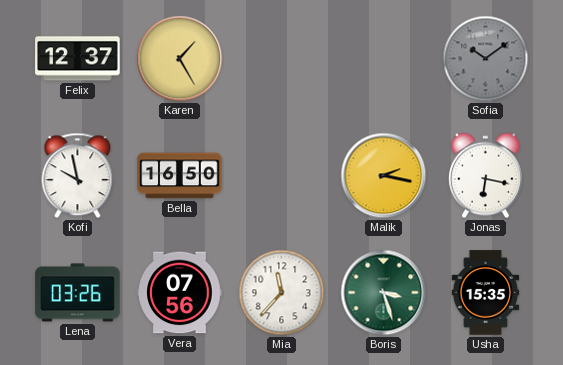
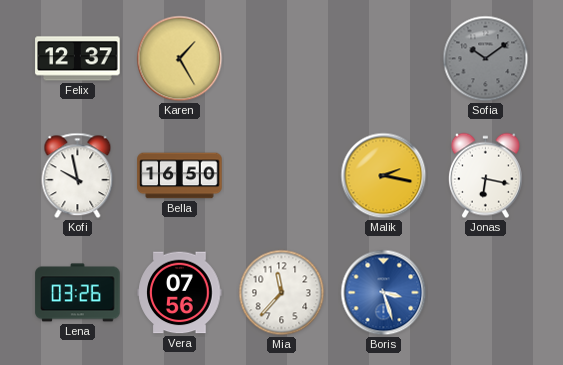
Boris dial: green -> blue (384, 293)
Usha: 15:35 -> none (486, 293)
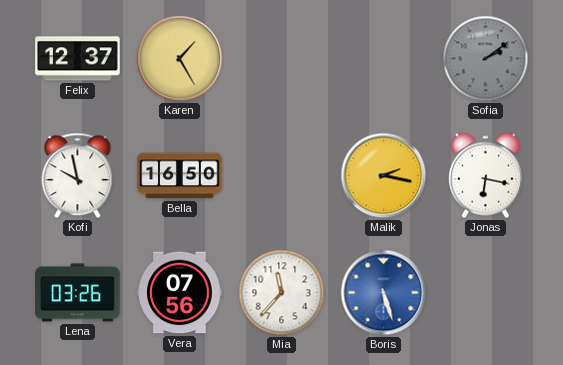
Sofia: 10:09 -> 2:09 (486, 59)
Boris: 3:27 -> 5:27 (384, 293)
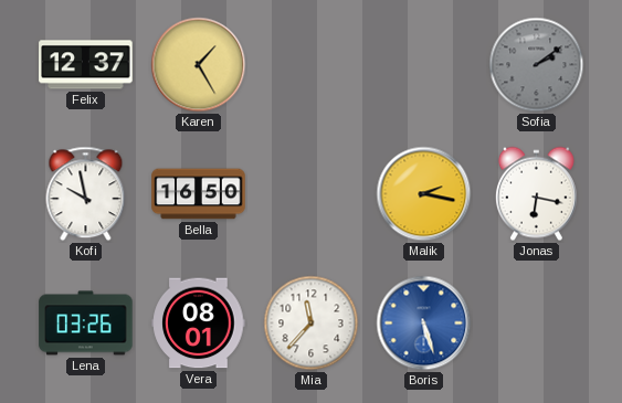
Vera: 07:56 -> 08:01 (199, 324)
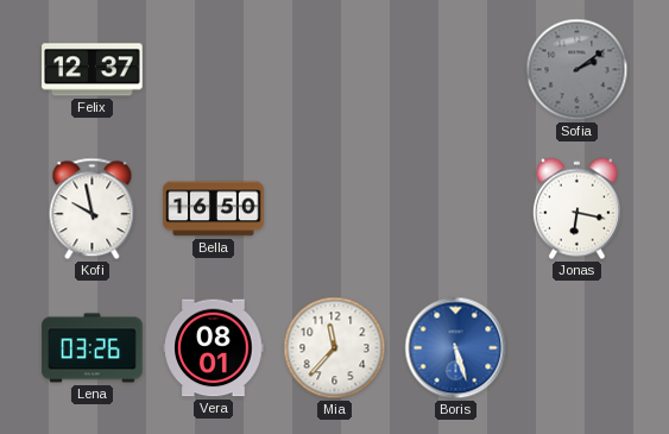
Karen: 1:25 -> none (199, 65)
Malik: 2:17 -> none (424, 194)
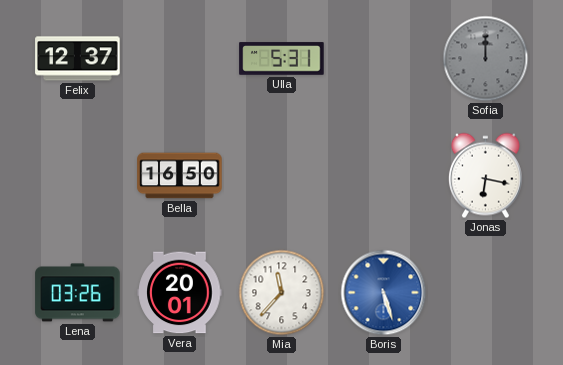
Ulla: none -> 5:31 (282, 59)
Sofia: 2:09 -> 12:00 (486, 59)
Kofi: 9:58 -> none (93, 209)
Vera: 08:01 -> 20:01 (180, 293)
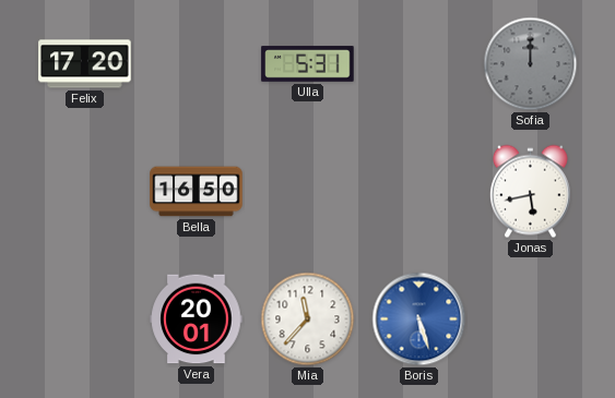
Felix: 12:37 -> 17:20 (85, 64)
Jonas: 6:17 -> 5:43 (530, 192)
Lena: 03:26 -> none (78, 293)
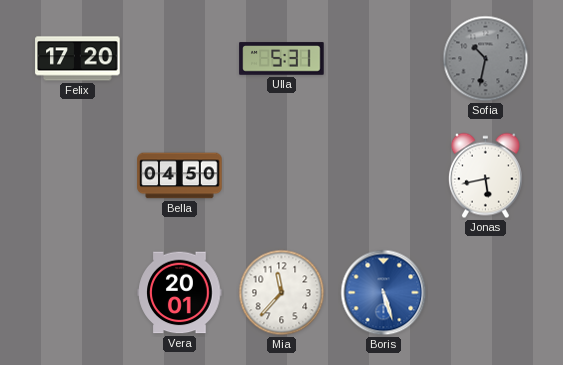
Sofia: 12:00 -> 10:32 (486, 59)
Bella: 16:50 -> 04:50 (180, 176)
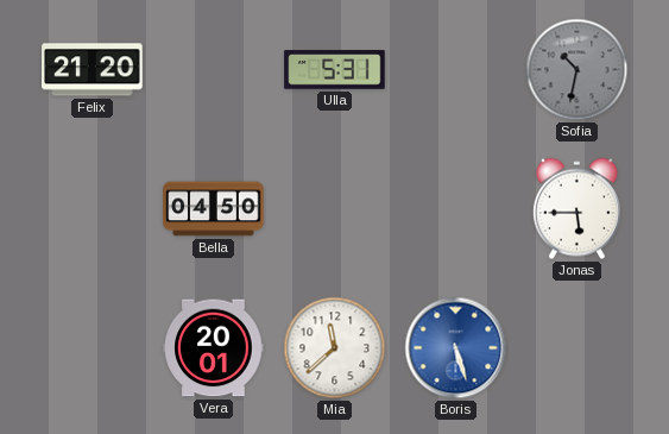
Felix: 17:20 -> 21:20 (93, 70)
Jonas: 5:43 -> 5:45 (576, 209)
Mia: 11:37 -> 11:38 (335, 348)
